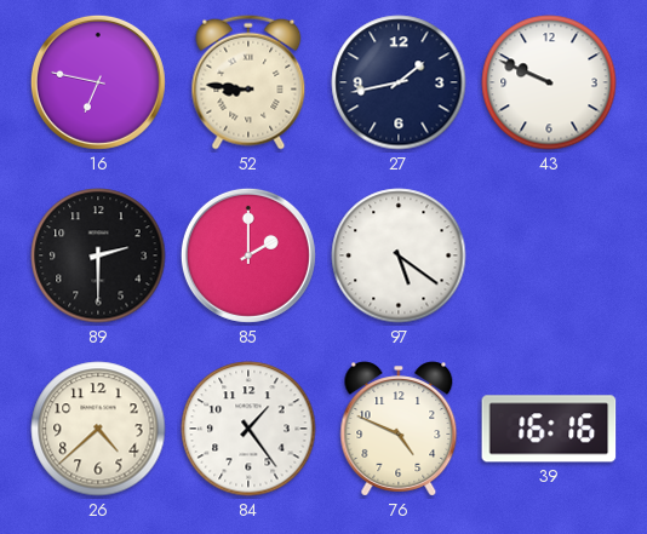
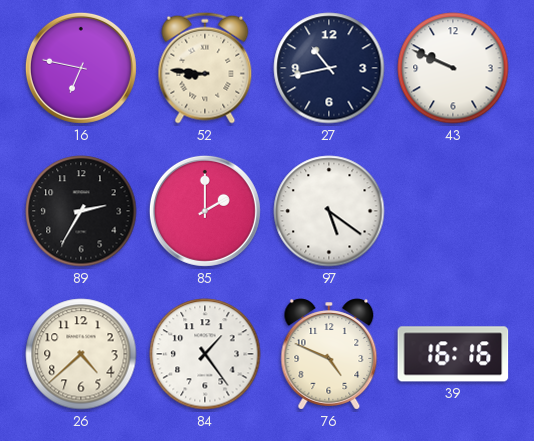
27: 1:43 -> 10:43 (329, 68)
89: 2:30 -> 2:35 (81, 211)
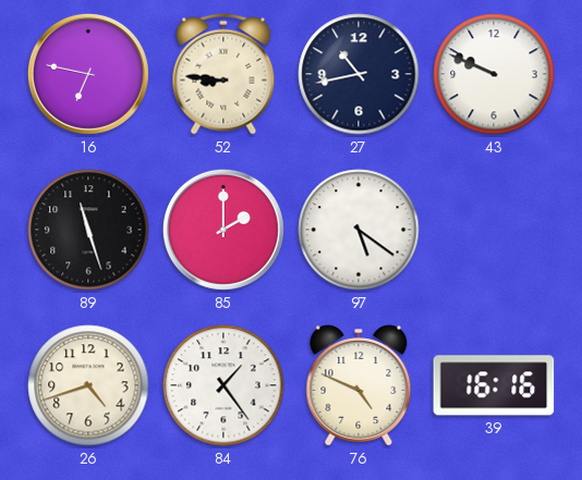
89: 2:35 -> 11:27 (88, 230)
26: 4:38 -> 4:42 (88, 385)
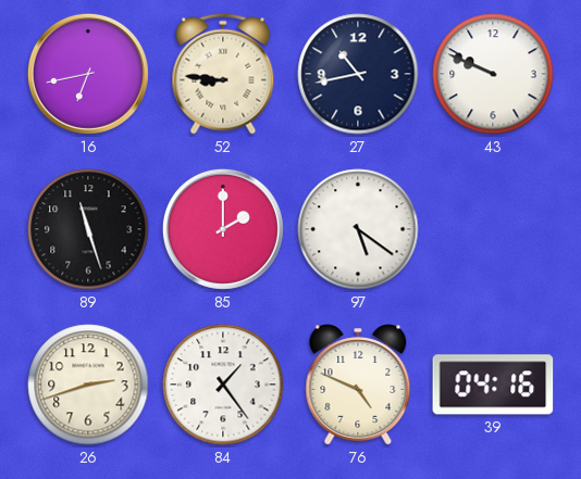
16: 6:47 -> 6:43 (88, 74)
26: 4:42 -> 2:42 (88, 385)
39: 16:16 -> 04:16 (493, 385)
